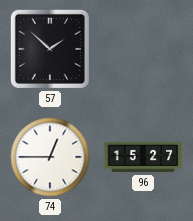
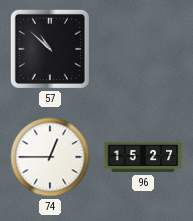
57: 1:52 -> 10:52 (50, 49)
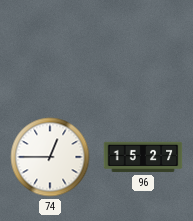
57: 10:52 -> none (50, 49)
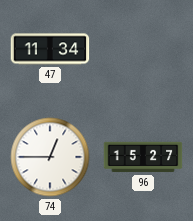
47: none -> 11:34 (50, 49)
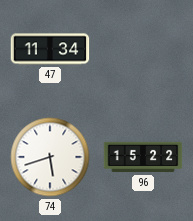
74: 12:45 -> 5:42 (50, 157)
96: 15:27 -> 15:22 (143, 157)
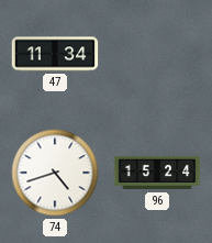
74: 5:42 -> 4:42 (55, 173)
96: 15:22 -> 15:24 (157, 173)
